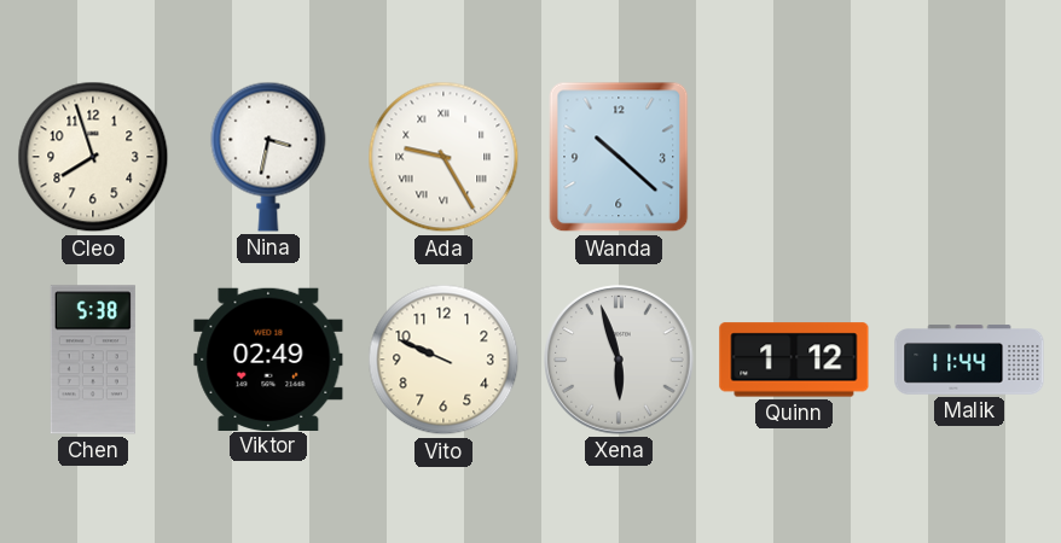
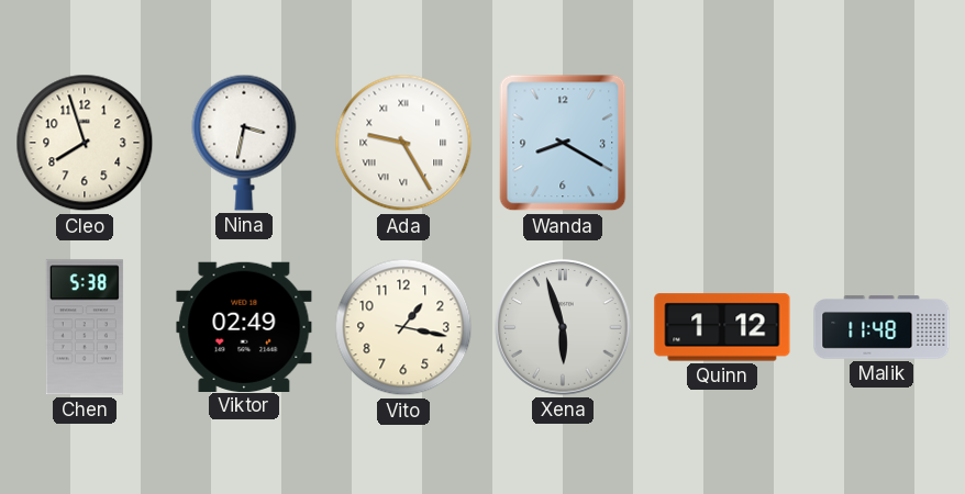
Wanda: 10:22 -> 8:20 (563, 143)
Vito: 9:49 -> 1:17 (403, 327)
Malik: 11:44 -> 11:48 (881, 327)
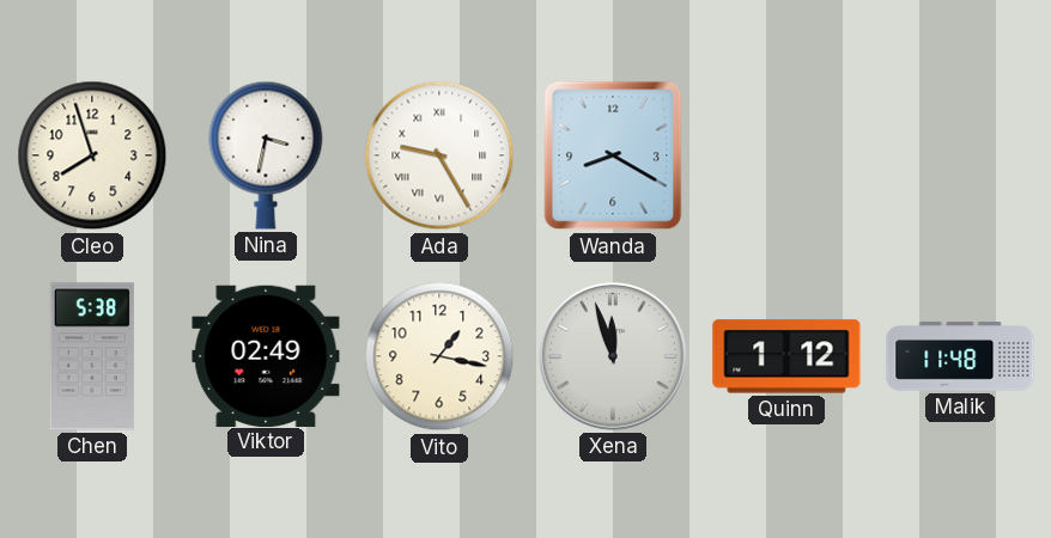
Xena: 5:57 -> 11:57 (613, 356)
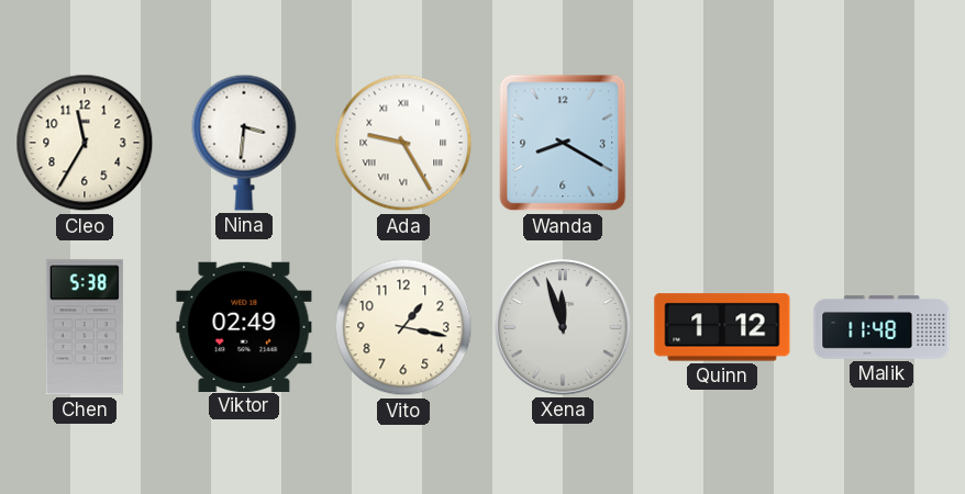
Cleo: 7:57 -> 11:35 (85, 143)
Nina: 3:32 -> 3:31 (244, 143)
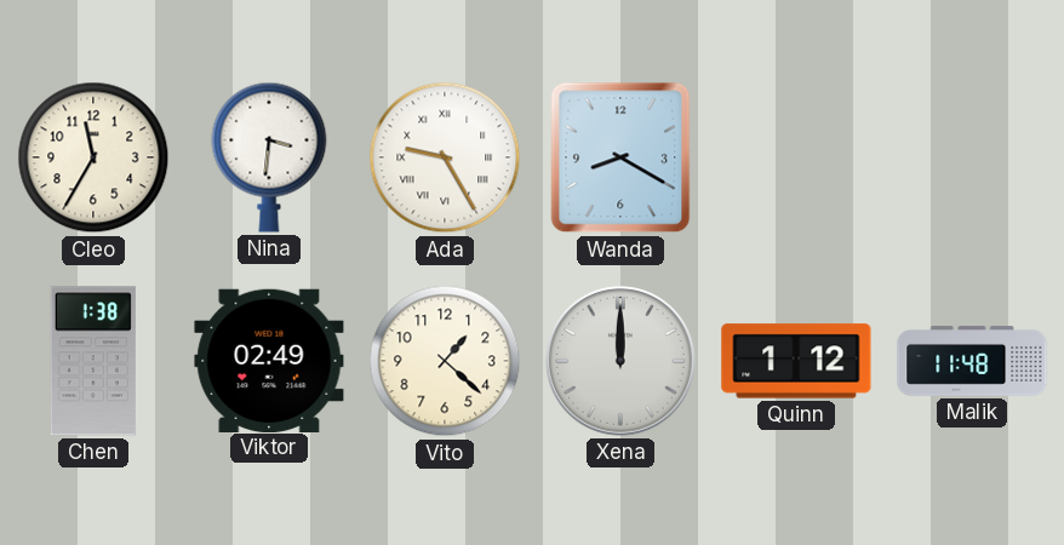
Chen: 5:38 -> 1:38 (93, 361)
Vito: 1:17 -> 1:22 (445, 361)
Xena: 11:57 -> 12:00 (620, 361)
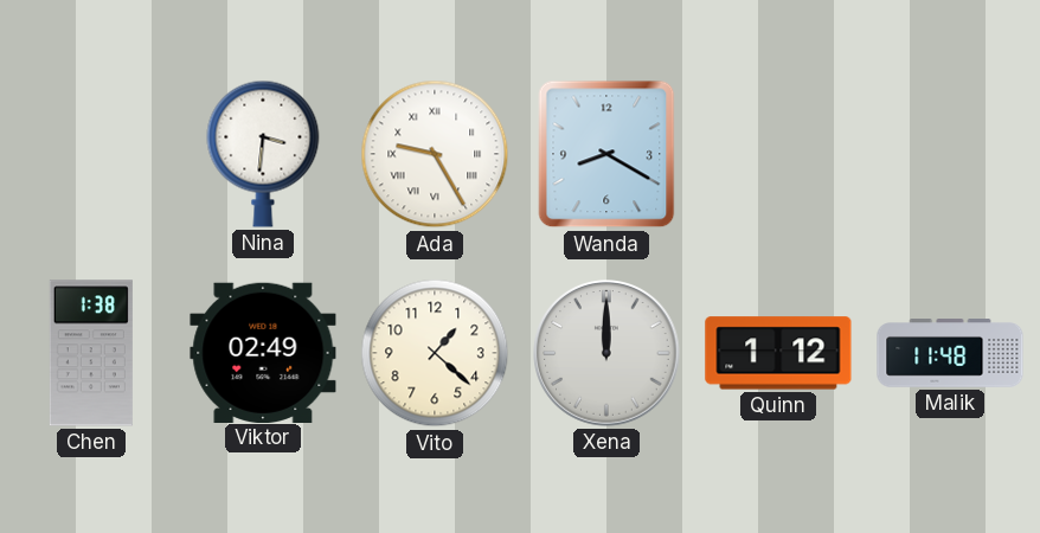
Cleo: 11:35 -> none (93, 157)
